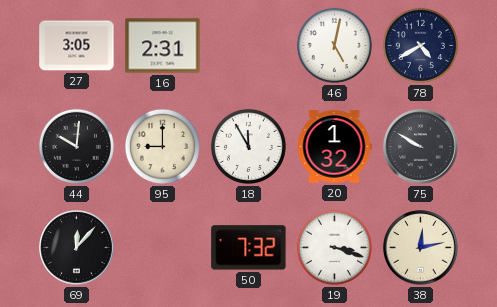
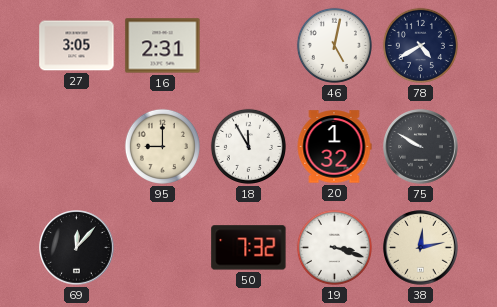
44: 10:01 -> none (76, 146)
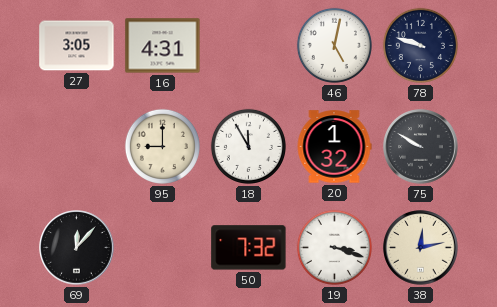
16: 2:31 -> 4:31 (163, 46)
78: 4:40 -> 9:48 (420, 45)
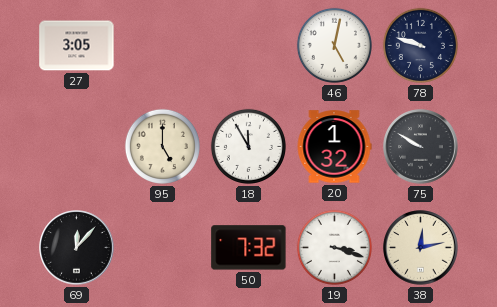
16: 4:31 -> none (163, 46)
95: 9:00 -> 5:00 (162, 146)
